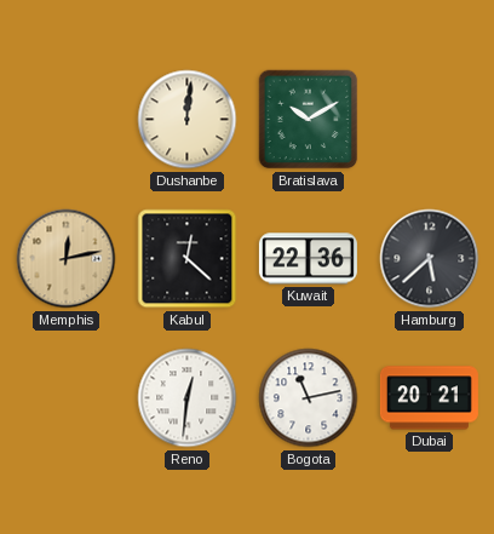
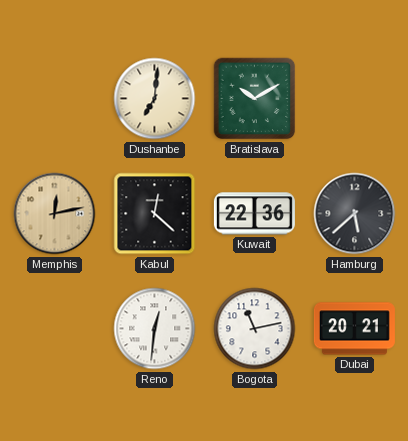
Dushanbe: 12:01 -> 7:01 (155, 99)
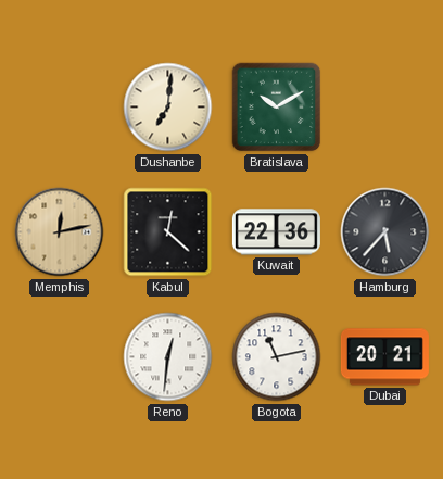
Hamburg: 5:38 -> 5:37 (385, 232)
